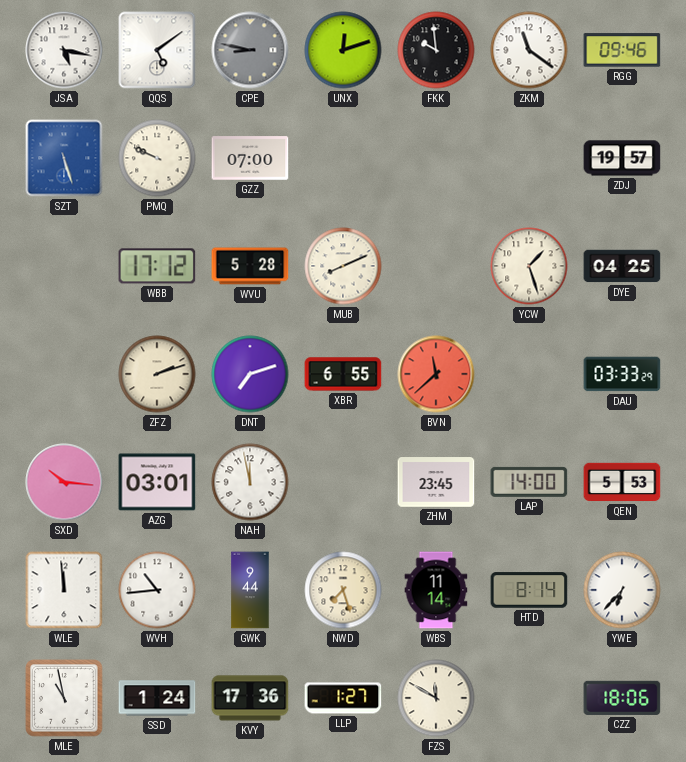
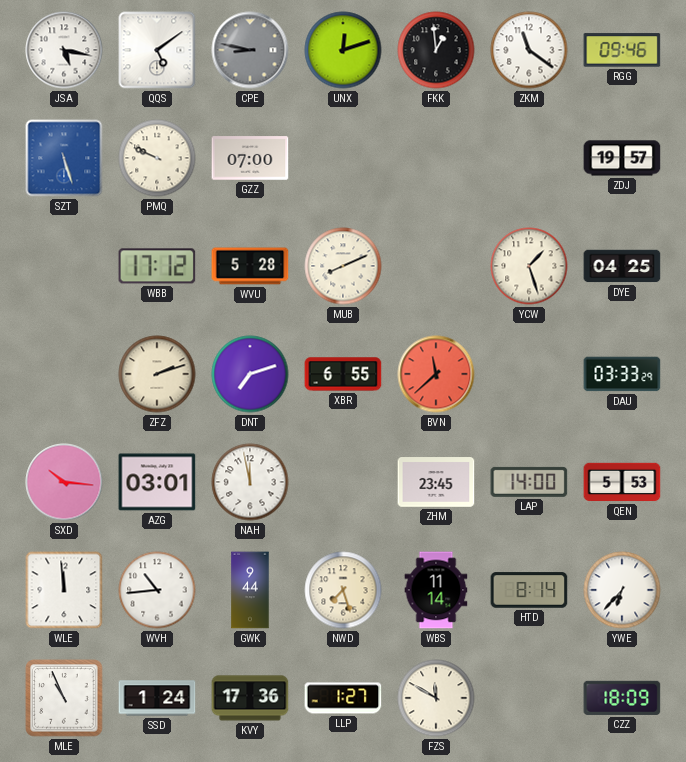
FKK: 9:59 -> 12:59 (436, 50)
MLE: 10:58 -> 10:56 (64, 698)
CZZ: 18:06 -> 18:09 (622, 698)
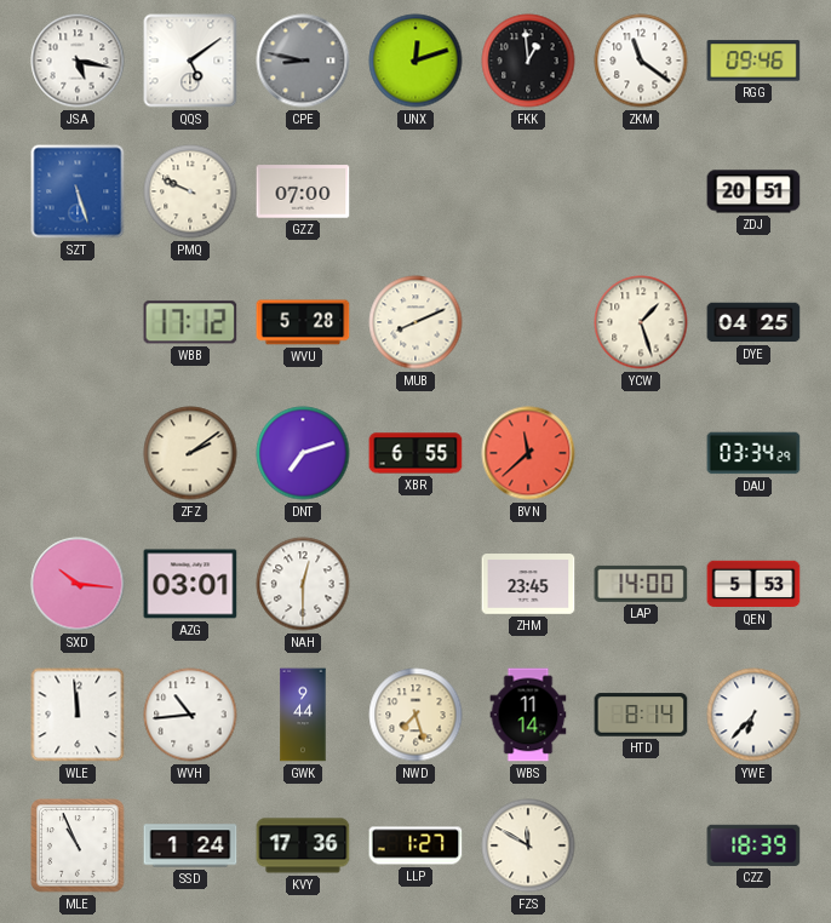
ZDJ: 19:57 -> 20:51 (753, 191)
ZFZ: 2:12 -> 2:09 (190, 453)
DAU: 03:33 -> 03:34 (753, 453)
NAH: 11:58 -> 12:30 (303, 584)
CZZ: 18:09 -> 18:39 (753, 845)
